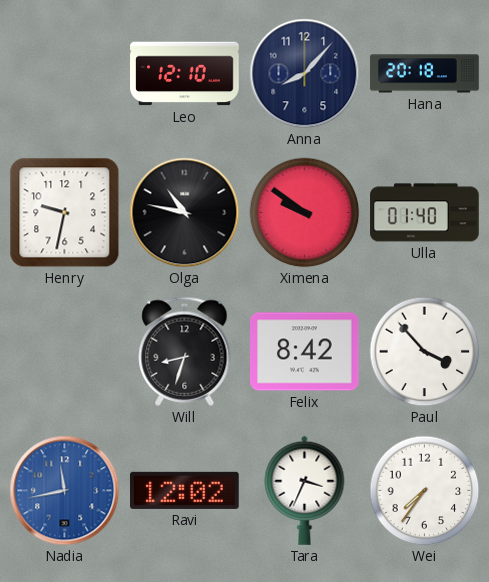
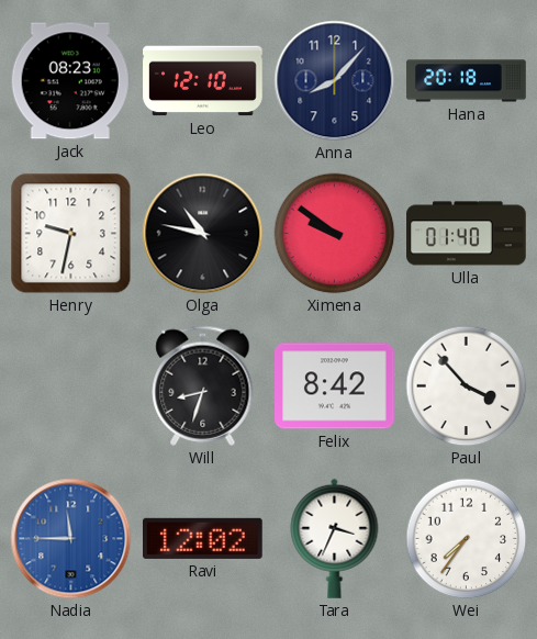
Jack: none -> 08:23 (70, 81)
Nadia: 11:43 -> 11:45 (71, 539)
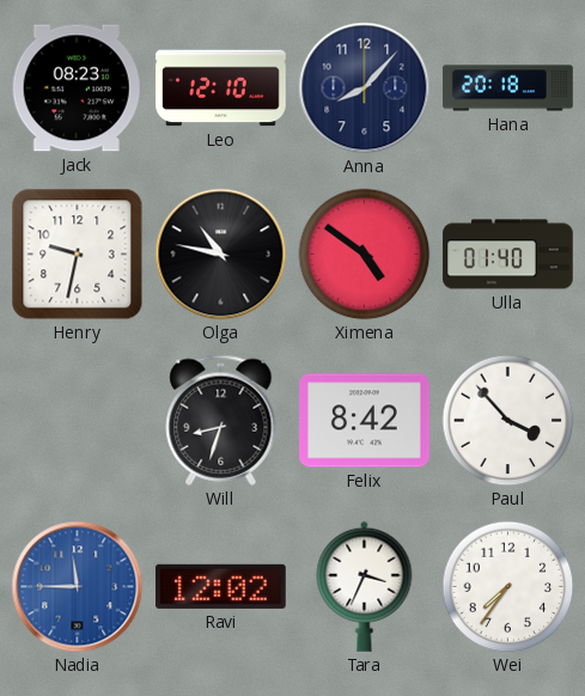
Ximena: 9:51 -> 4:51 (365, 255)
